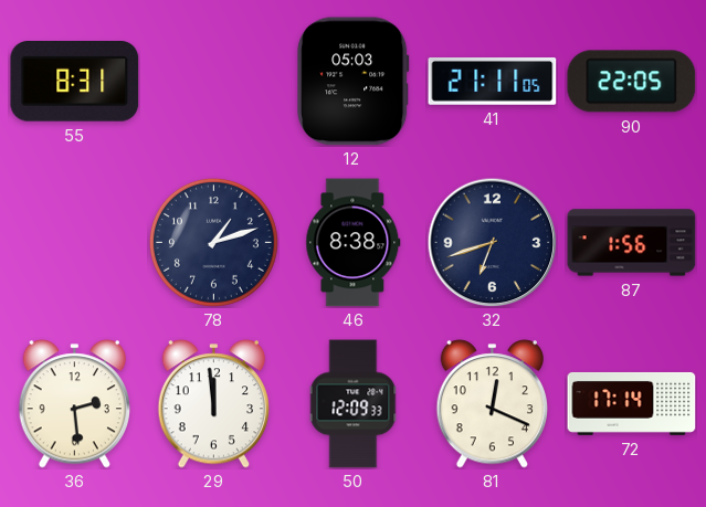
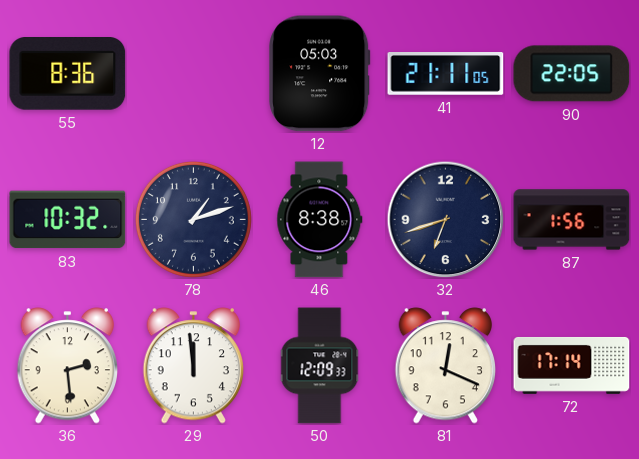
55: 8:31 -> 8:36 (68, 74)
83: none -> 10:32 (68, 220)
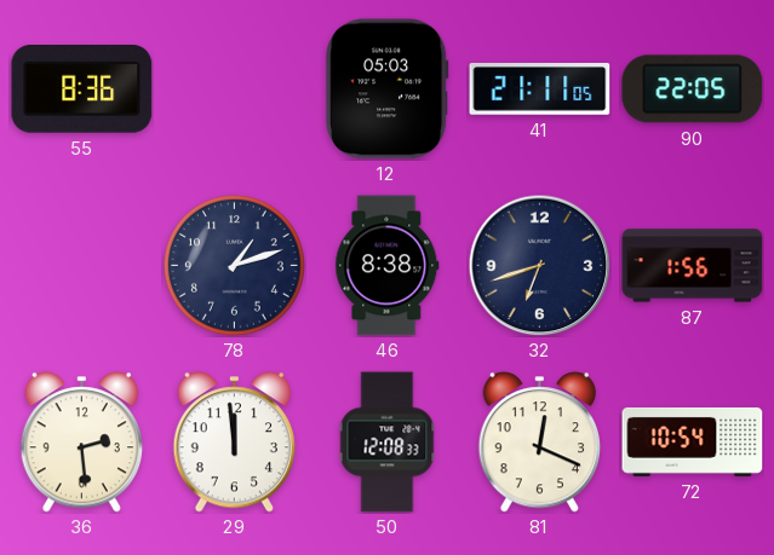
83: 10:32 -> none (68, 220)
50: 12:09 -> 12:08 (388, 443)
72: 17:14 -> 10:54 (693, 441)
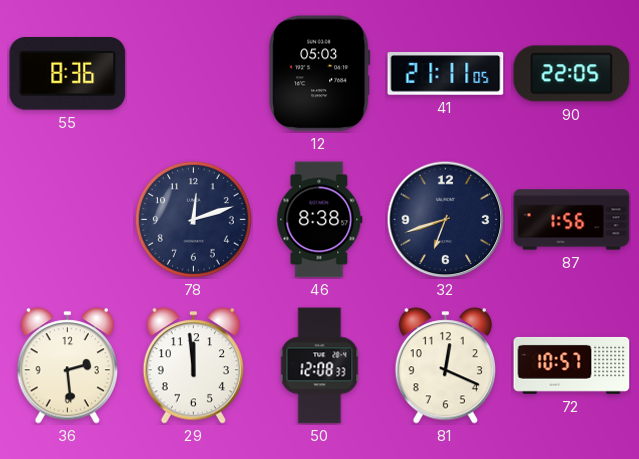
78: 1:12 -> 12:12 (193, 219)
72: 10:54 -> 10:57 (572, 365)
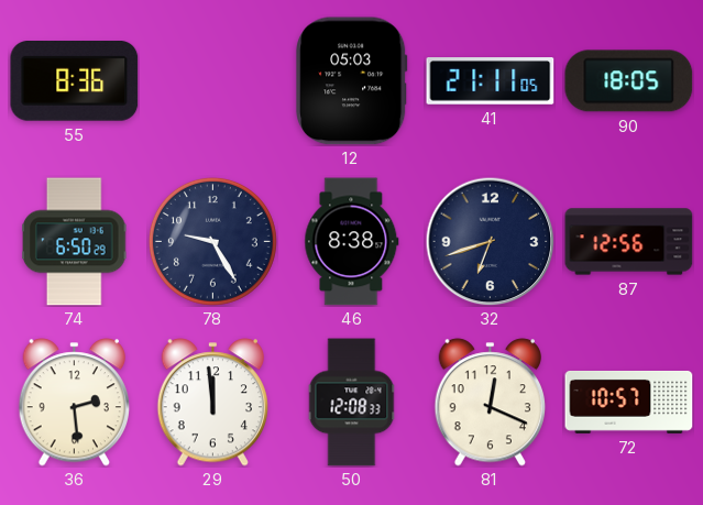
90: 22:05 -> 18:05 (629, 81)
74: none -> 6:50 (75, 242)
78: 12:12 -> 9:25 (212, 241)
87: 1:56 -> 12:56 (629, 242)
